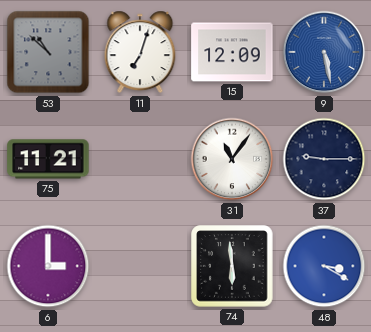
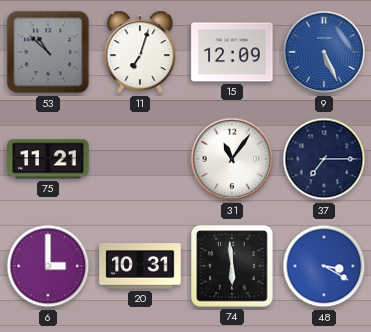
9: 5:28 -> 5:26 (324, 52)
37: 9:15 -> 7:15 (324, 159)
20: none -> 10:31 (140, 266)
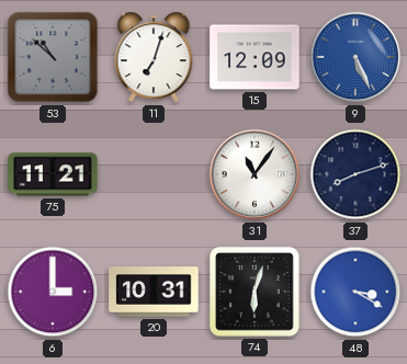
37: 7:15 -> 8:12 (355, 174)
74: 5:59 -> 6:03 (255, 292)
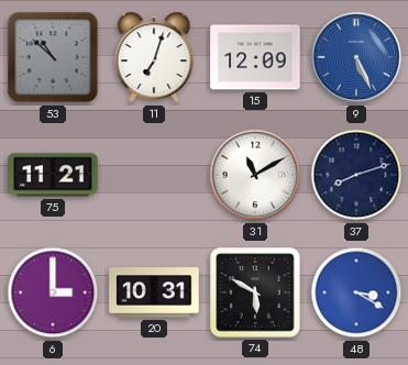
31: 11:06 -> 11:10 (255, 175)
74: 6:03 -> 5:50 (255, 292)
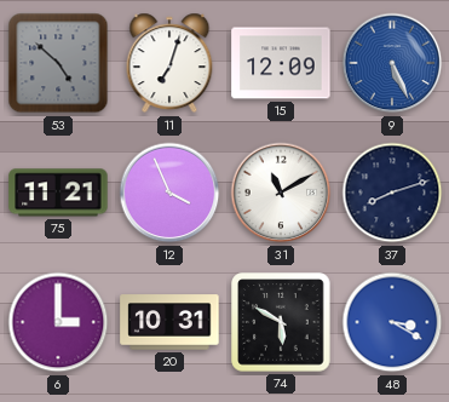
53: 10:52 -> 4:52 (58, 63)
12: none -> 3:56 (169, 193)
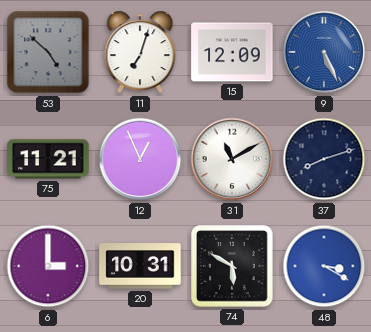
12: 3:56 -> 12:56 (140, 159)
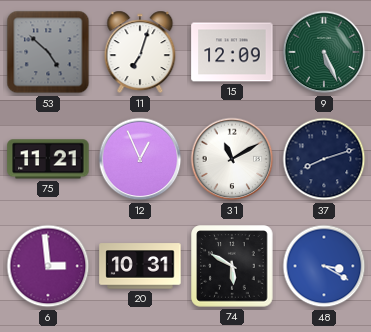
9 dial: blue -> green (324, 52)
6: 3:00 -> 2:59 (48, 266)
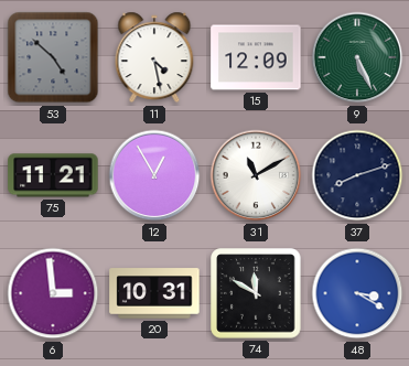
11: 7:03 -> 4:28 (154, 57)
12: 12:56 -> 12:55 (154, 175)
74: 5:50 -> 11:50 (256, 293)
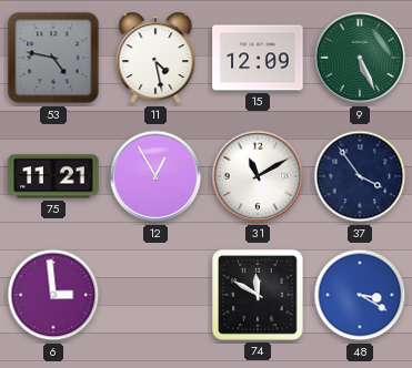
53: 4:52 -> 4:47 (53, 58)
37: 8:12 -> 3:54 (360, 176)
20: 10:31 -> none (154, 293)
